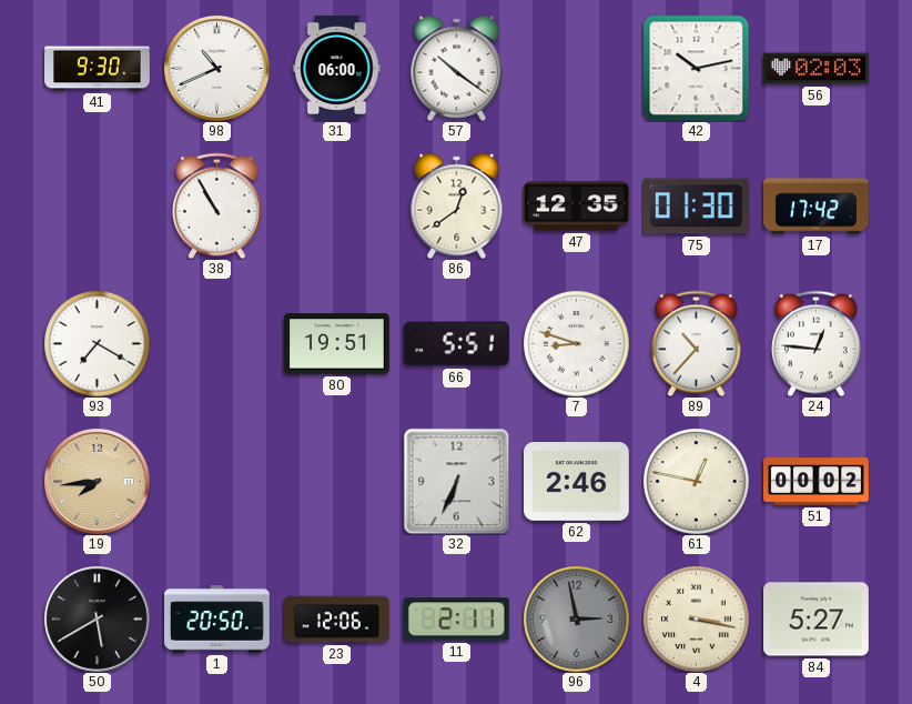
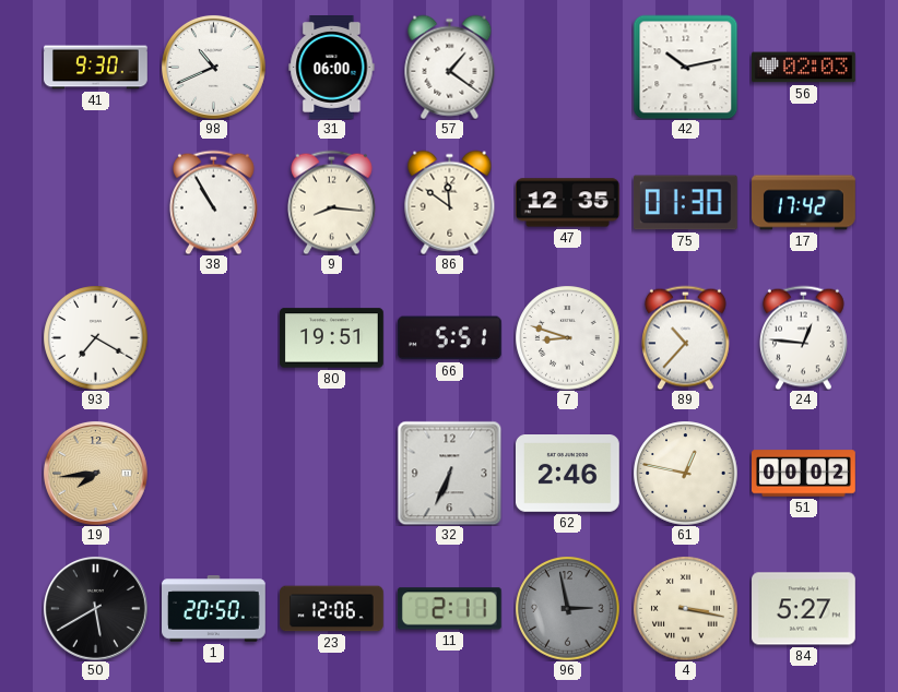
57: 10:21 -> 1:21 (450, 67)
9: none -> 8:16 (331, 202)
86: 12:39 -> 11:51 (450, 202)
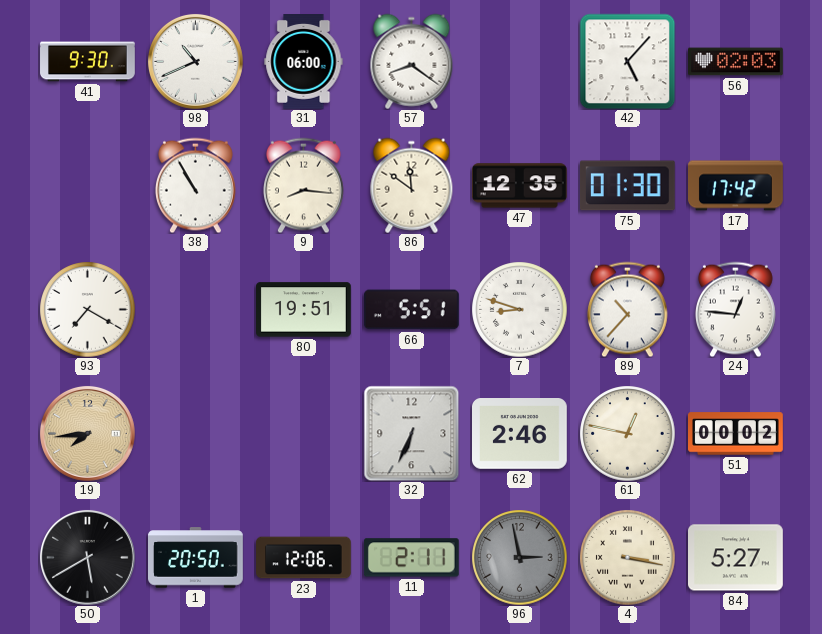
57: 1:21 -> 8:21 (412, 61)
42: 10:13 -> 5:07 (627, 61)
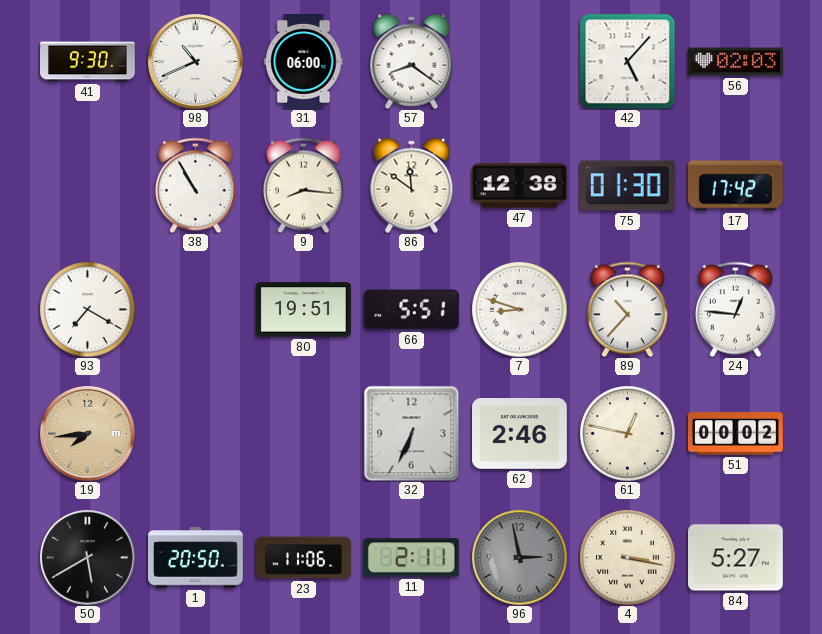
47: 12:35 -> 12:38 (519, 186)
23: 12:06 -> 11:06 (304, 558)
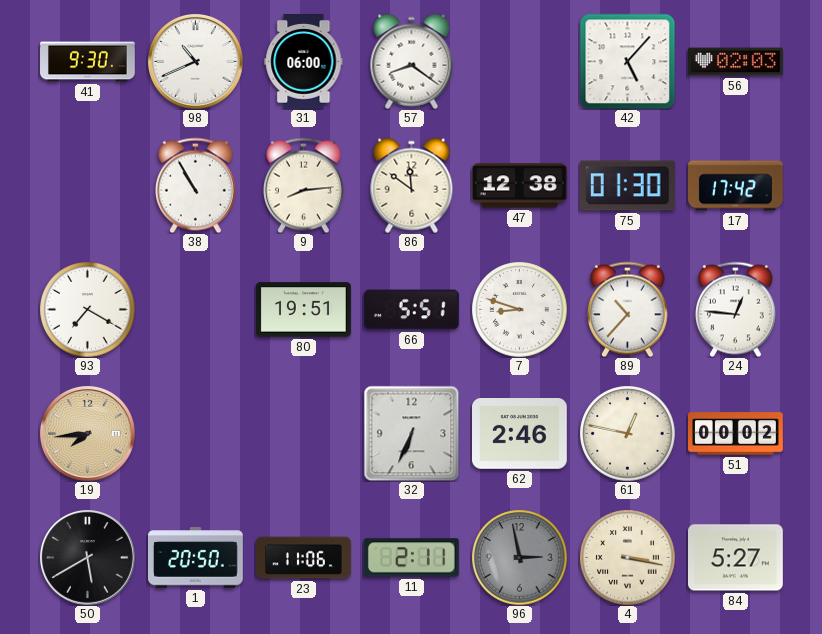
9: 8:16 -> 8:14 (303, 185)
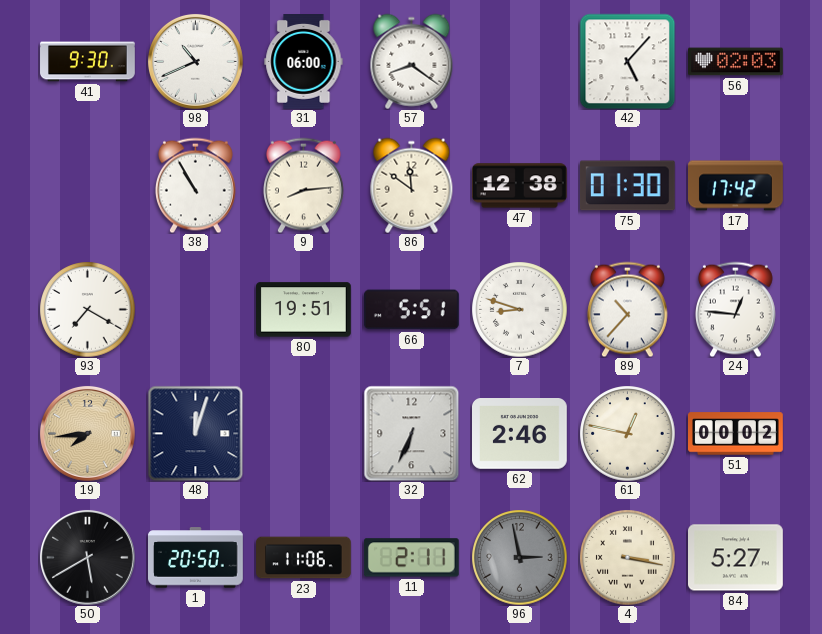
48: none -> 12:03 (195, 433)
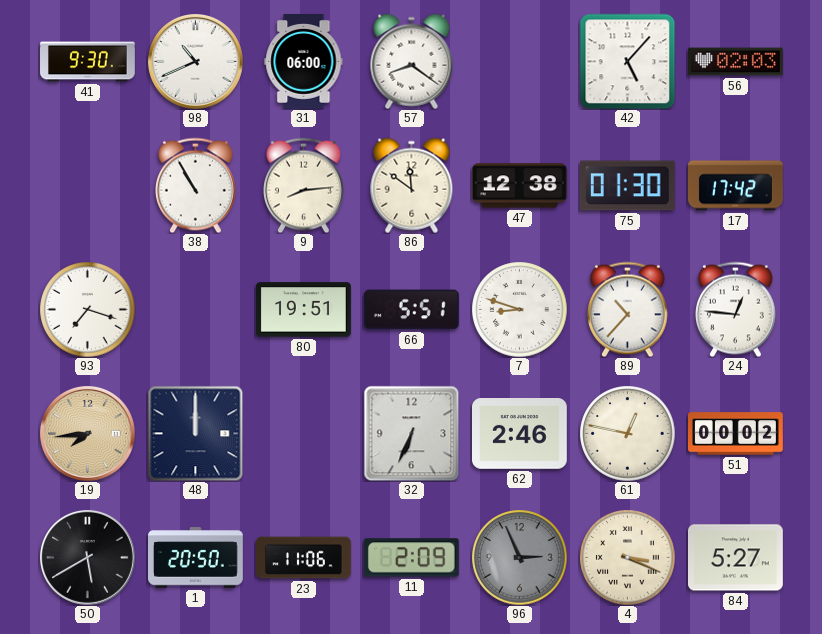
93: 7:20 -> 7:18 (87, 309)
48: 12:03 -> 12:00 (195, 433)
11: 2:11 -> 2:09 (411, 558)
96: 2:58 -> 2:56 (519, 557)
4: 3:17 -> 3:19 (627, 557)
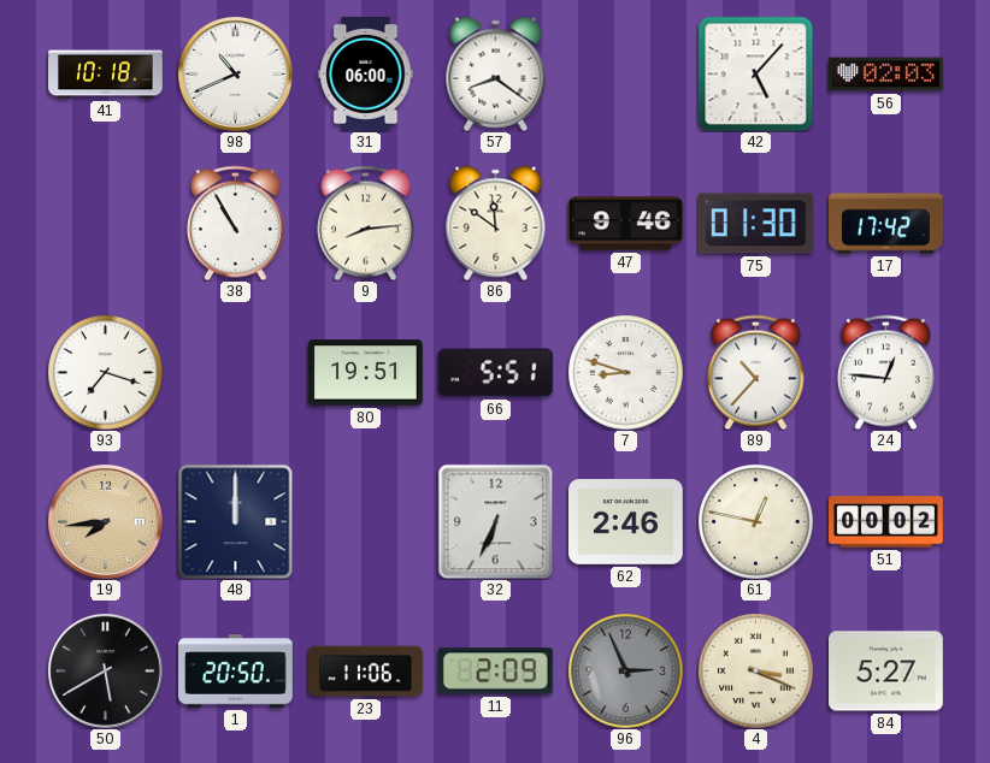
41: 9:30 -> 10:18 (106, 75)
47: 12:38 -> 9:46 (625, 224)
